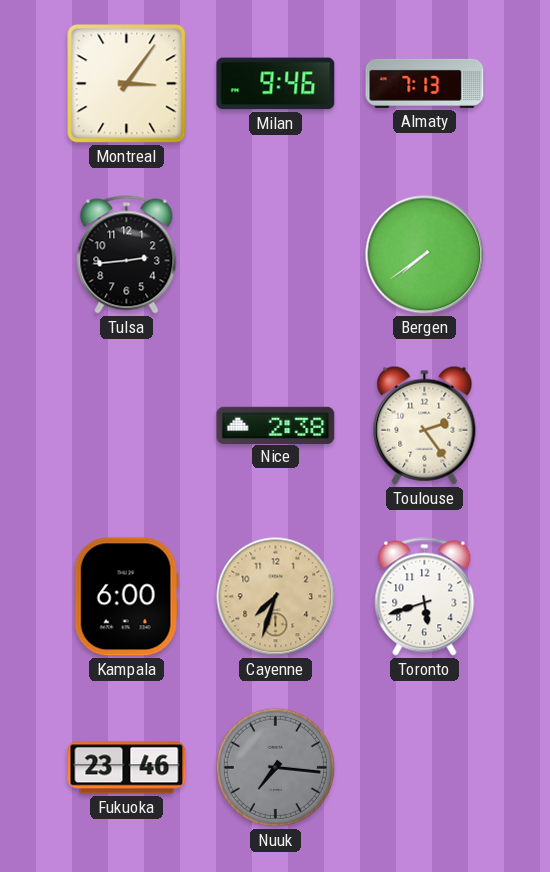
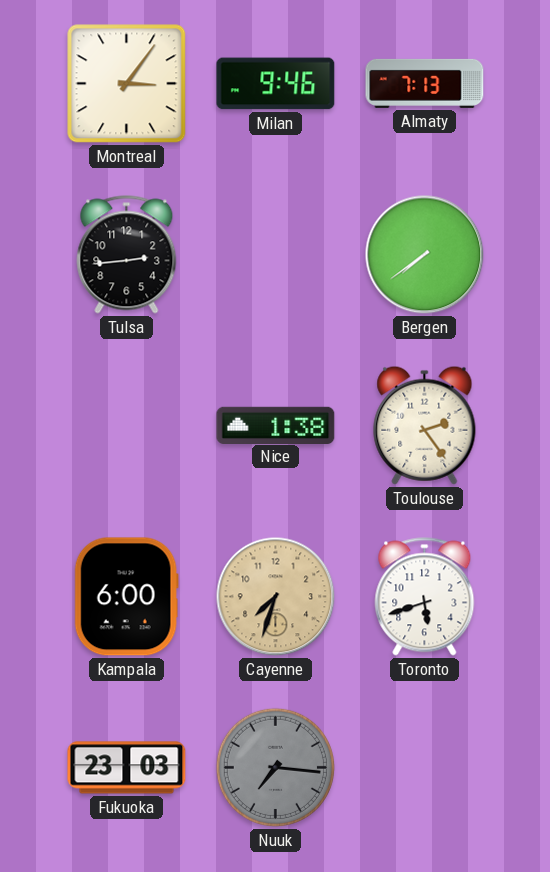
Nice: 2:38 -> 1:38 (276, 425)
Fukuoka: 23:46 -> 23:03 (127, 768)
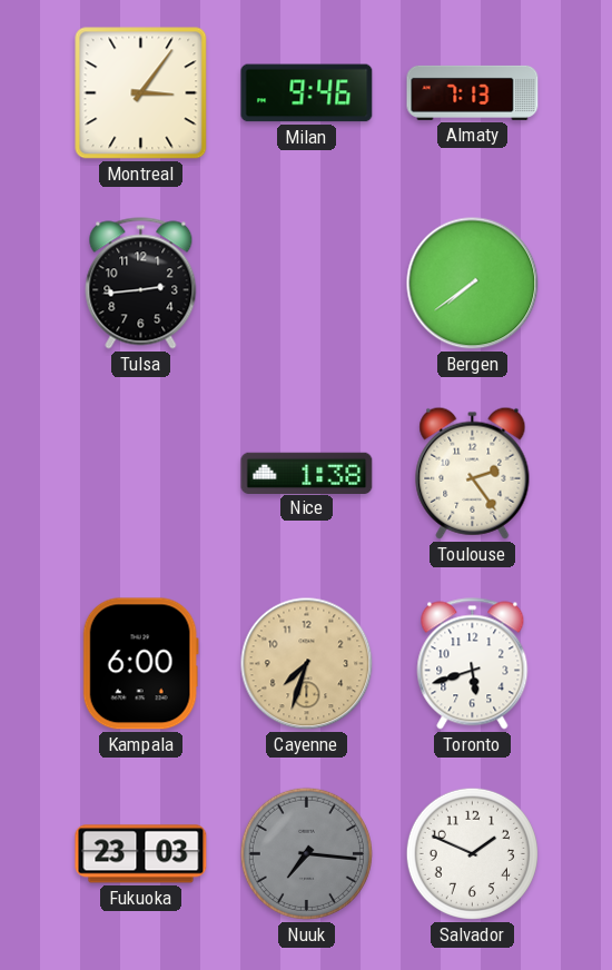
Salvador: none -> 1:49 (472, 853)
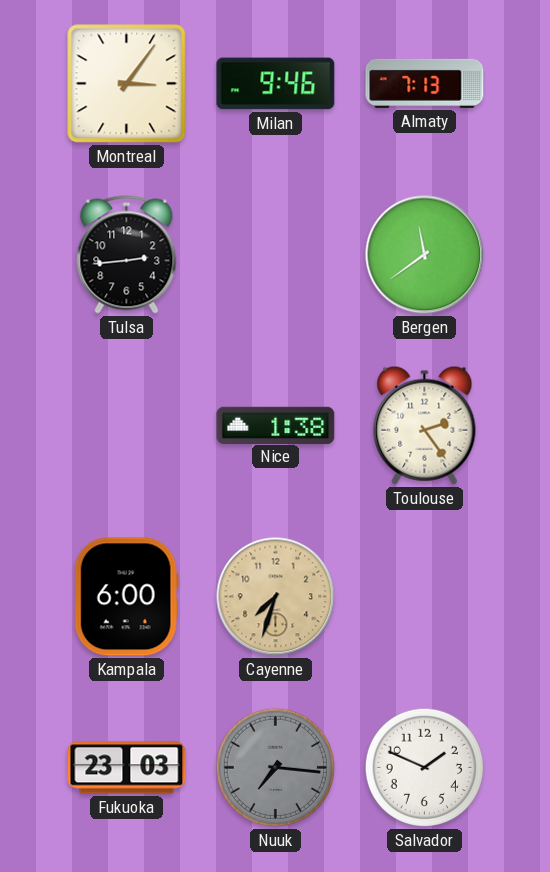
Bergen: 7:39 -> 11:39 (425, 255)
Toronto: 5:42 -> none (473, 664)
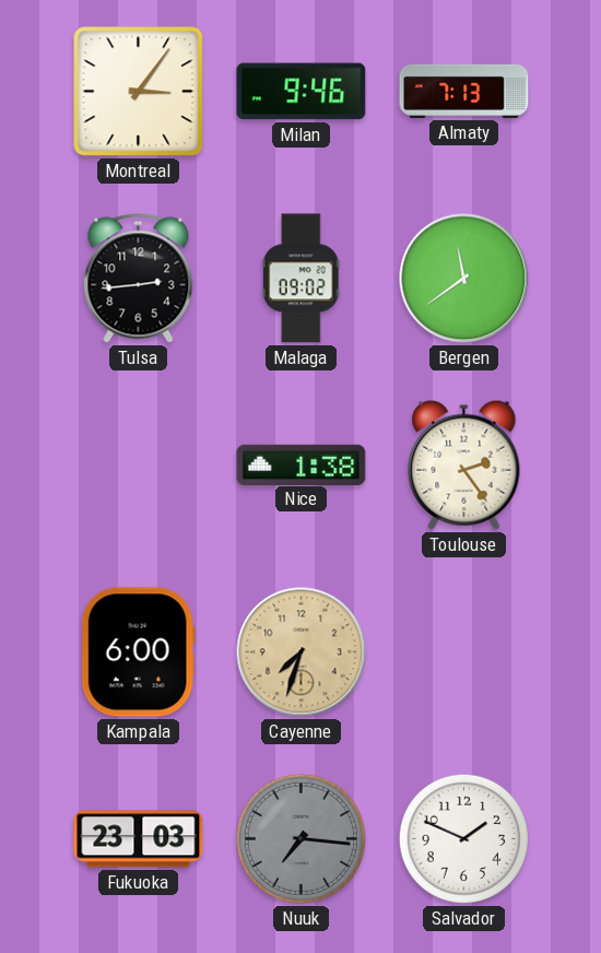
Malaga: none -> 09:02 (300, 279)
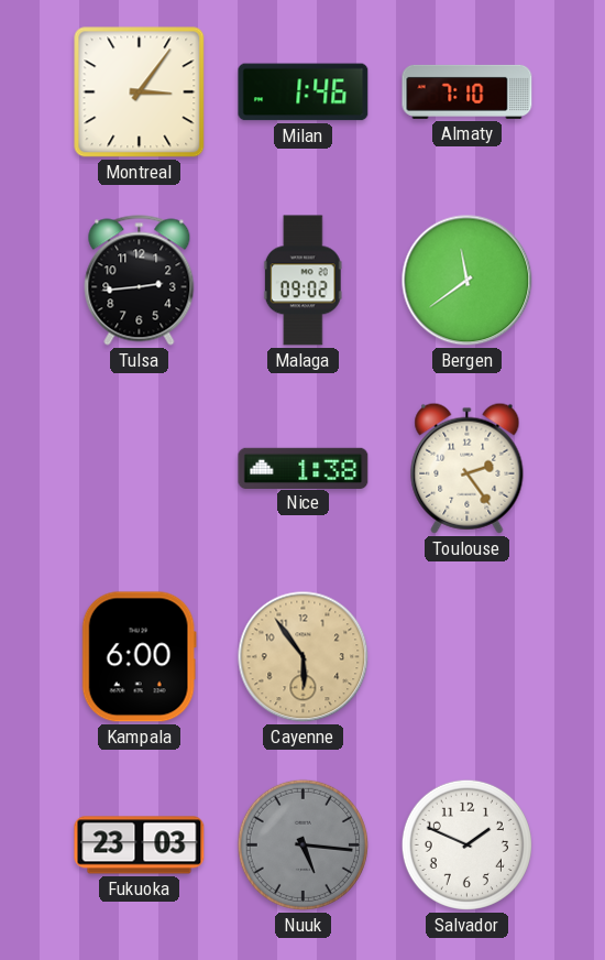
Milan: 9:46 -> 1:46 (304, 92)
Almaty: 7:13 -> 7:10 (468, 91)
Cayenne: 7:33 -> 5:54 (304, 657)
Nuuk: 7:16 -> 5:16 (302, 844)
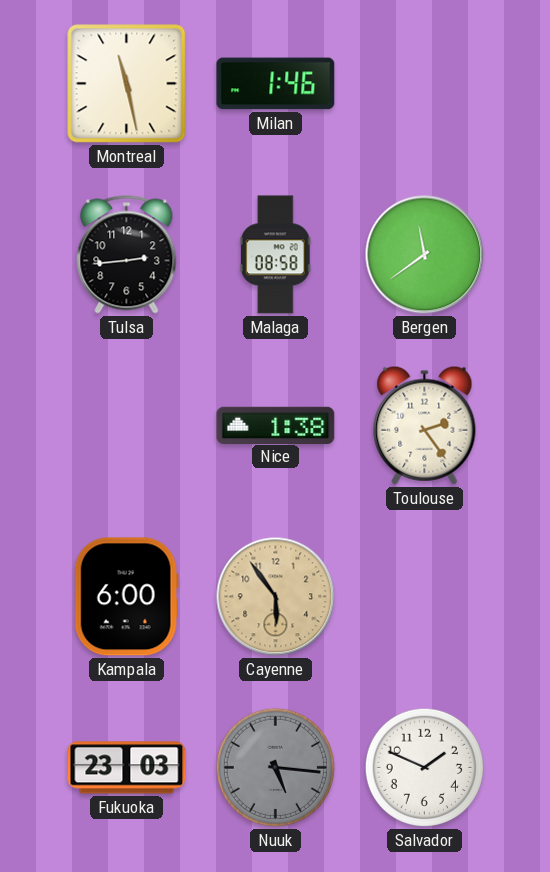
Montreal: 3:06 -> 11:28 (127, 84)
Almaty: 7:10 -> none (468, 91)
Malaga: 09:02 -> 08:58 (275, 255)
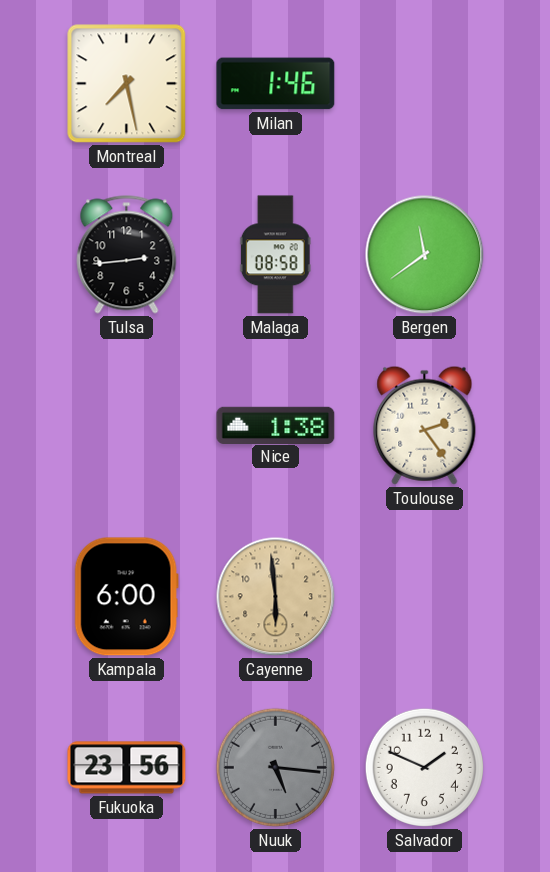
Montreal: 11:28 -> 7:28 (127, 84)
Cayenne: 5:54 -> 5:59 (276, 597)
Fukuoka: 23:03 -> 23:56 (127, 768)
